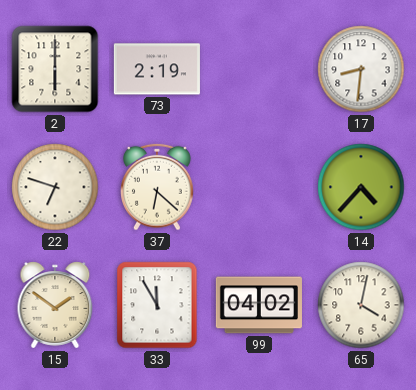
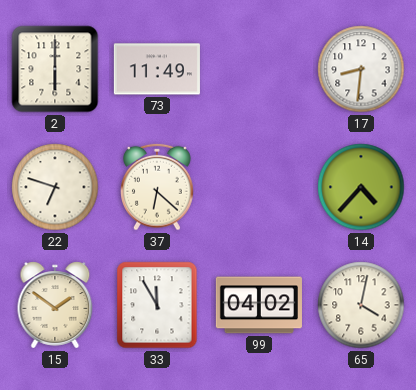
73: 2:19 -> 11:49 (157, 69)
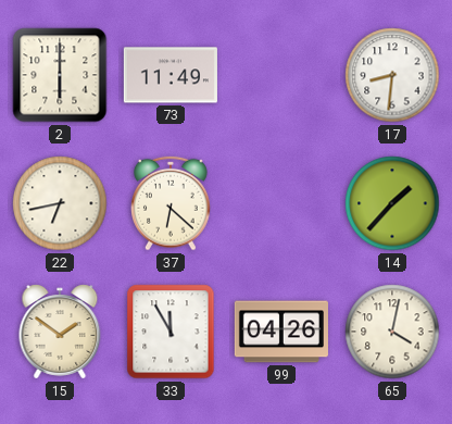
22: 6:48 -> 6:43 (60, 203)
14: 4:37 -> 1:37 (392, 203)
99: 04:02 -> 04:26 (281, 332)
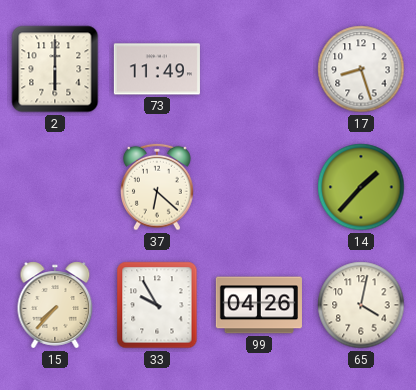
17: 8:31 -> 8:27 (361, 69)
22: 6:43 -> none (60, 203)
15: 1:51 -> 7:37 (55, 305)
33: 11:55 -> 9:55 (157, 305)
